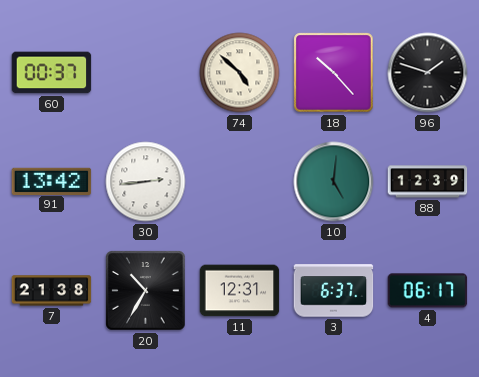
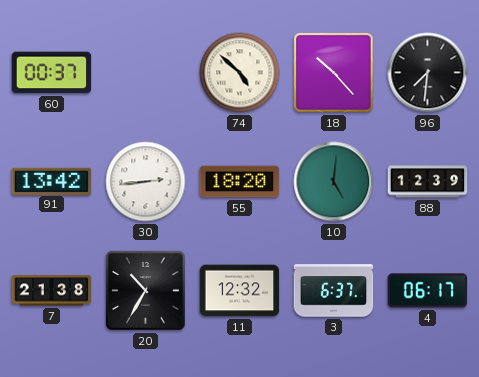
96: 1:48 -> 7:31 (428, 73)
55: none -> 18:20 (240, 182)
11: 12:31 -> 12:32 (240, 291)
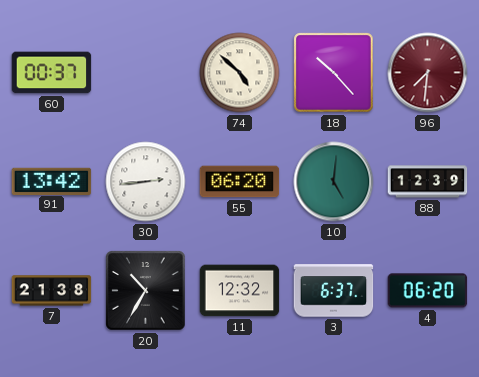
96 dial: black -> burgundy (428, 73)
55: 18:20 -> 06:20 (240, 182)
4: 06:17 -> 06:20 (428, 291)
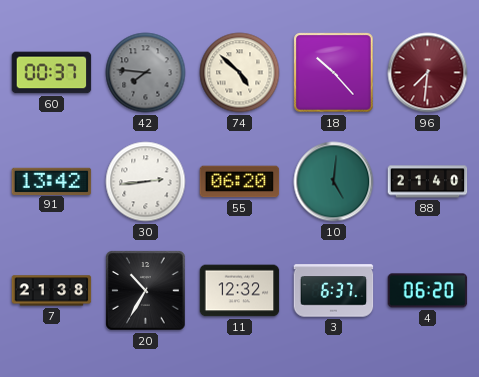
42: none -> 7:46 (146, 73)
88: 12:39 -> 21:40 (428, 182)
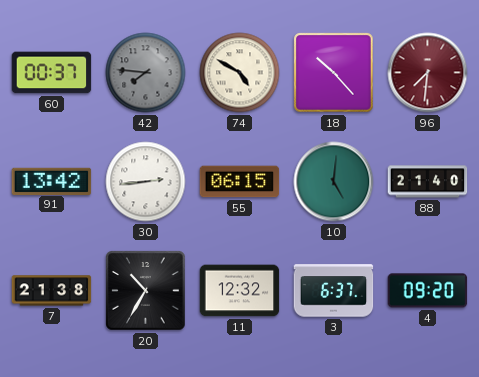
74: 4:52 -> 4:50 (240, 73)
55: 06:20 -> 06:15 (240, 182)
4: 06:20 -> 09:20 (428, 291)
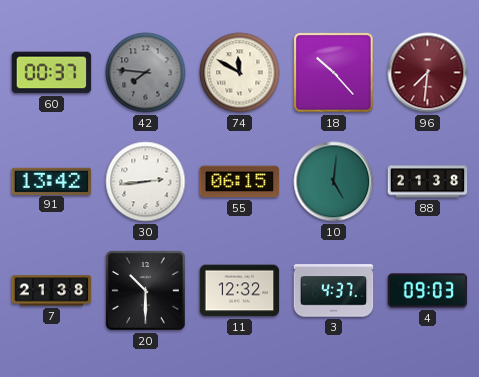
74: 4:50 -> 11:50 (240, 73)
88: 21:40 -> 21:38 (428, 182)
20: 10:35 -> 10:30 (146, 291)
3: 6:37 -> 4:37 (334, 291)
4: 09:20 -> 09:03 (428, 291)
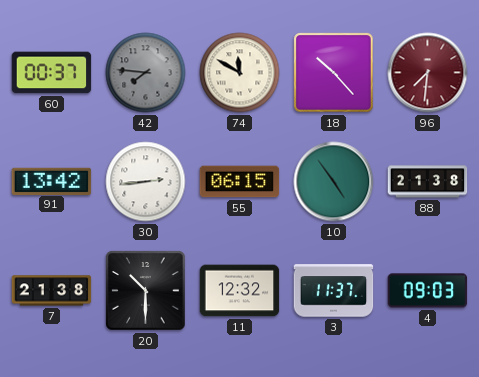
10: 5:01 -> 4:54 (334, 182)
3: 4:37 -> 11:37 (334, 291)
